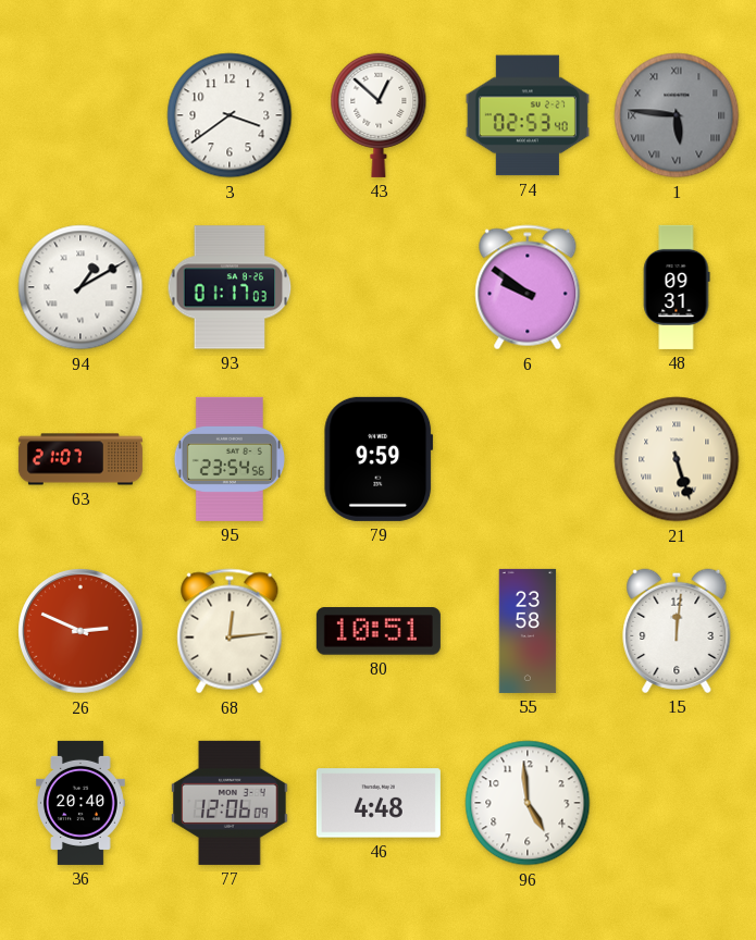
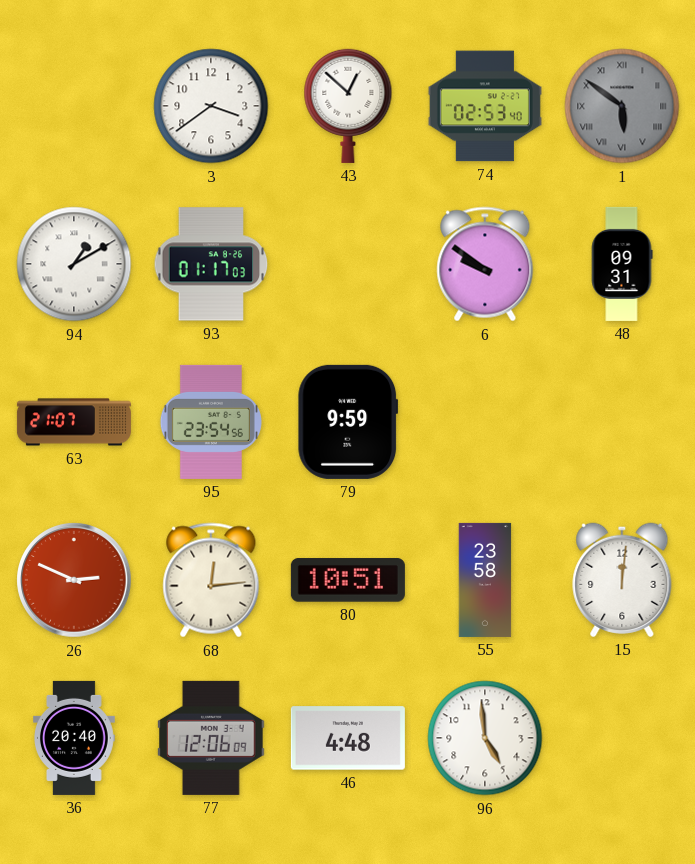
1: 5:46 -> 5:51 (622, 106)
21: 5:27 -> none (677, 459)
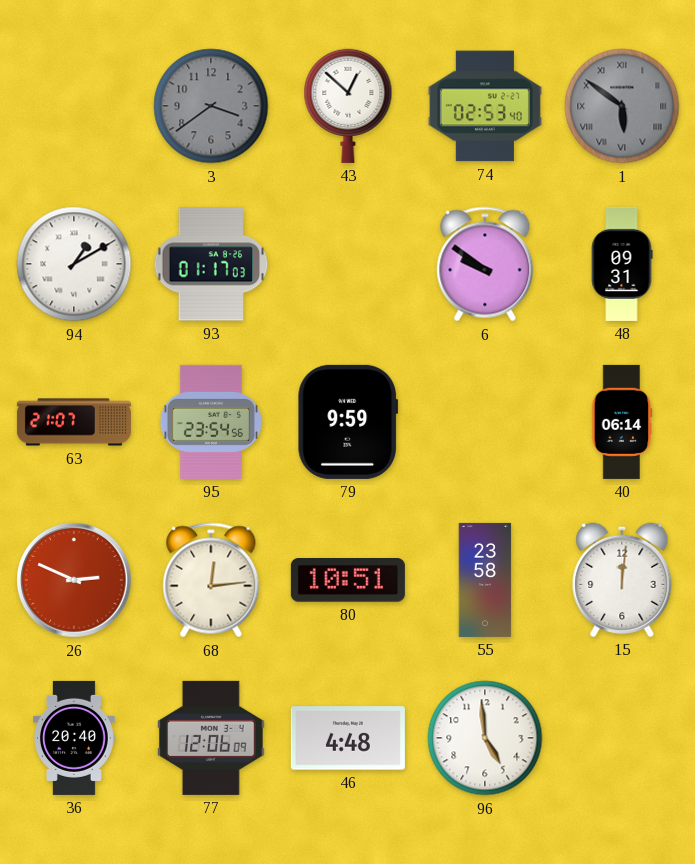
3 dial: white -> grey (211, 106)
40: none -> 06:14 (622, 422)
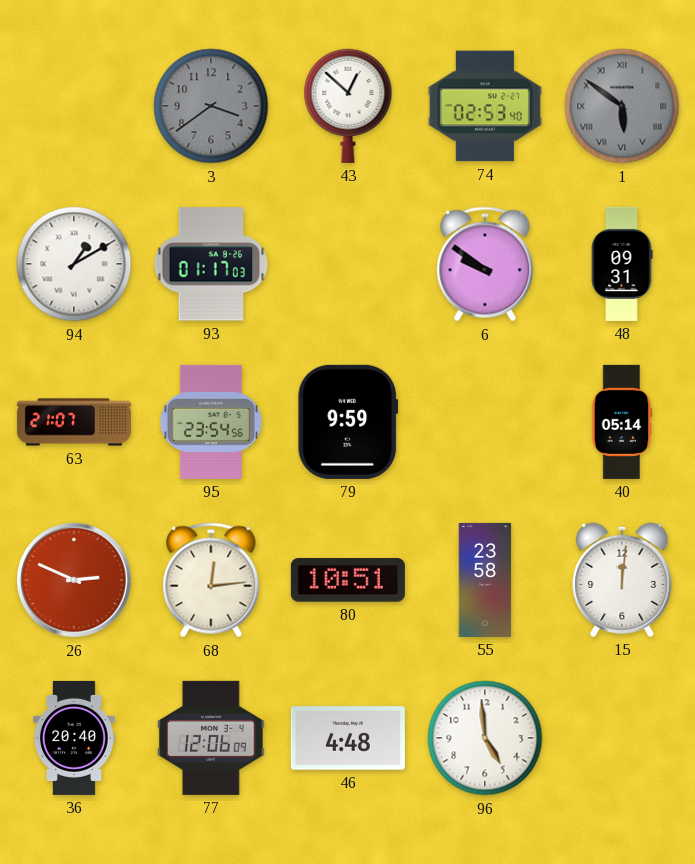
40: 06:14 -> 05:14 (622, 422)
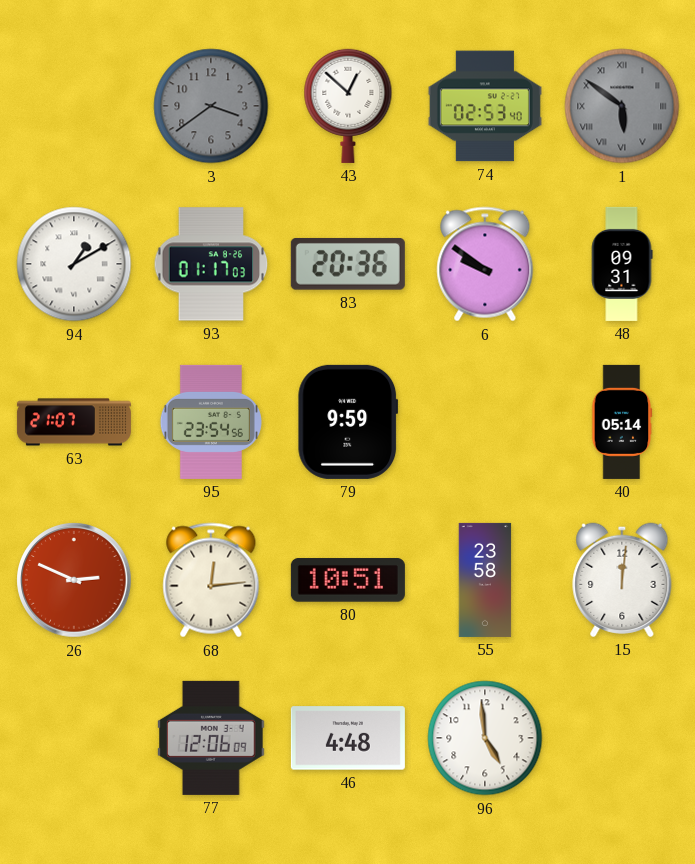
83: none -> 20:36 (348, 264)
36: 20:40 -> none (75, 738)
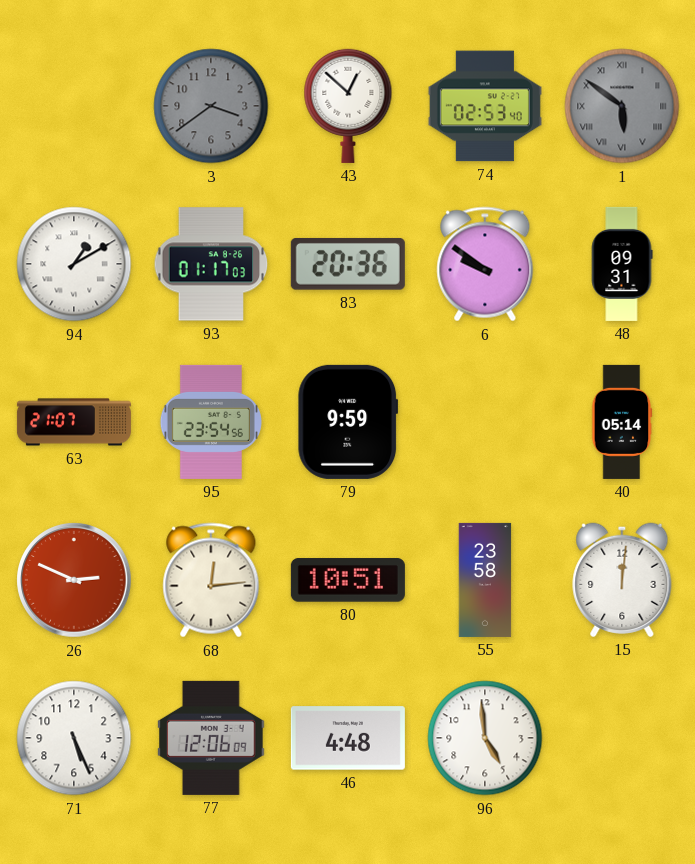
71: none -> 5:26 (74, 738)
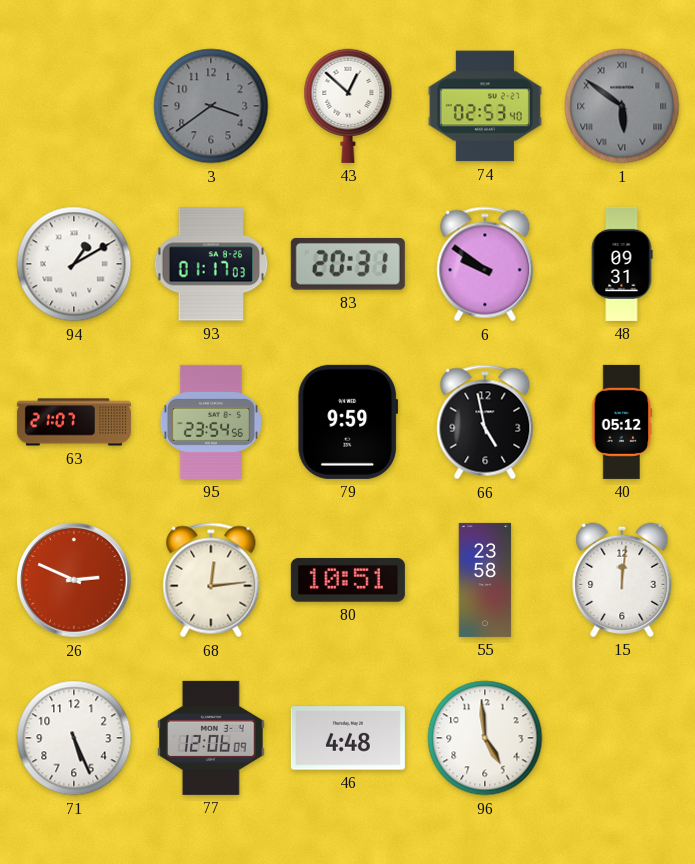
83: 20:36 -> 20:31 (348, 264)
66: none -> 4:58 (485, 422)
40: 05:14 -> 05:12 (622, 422)
